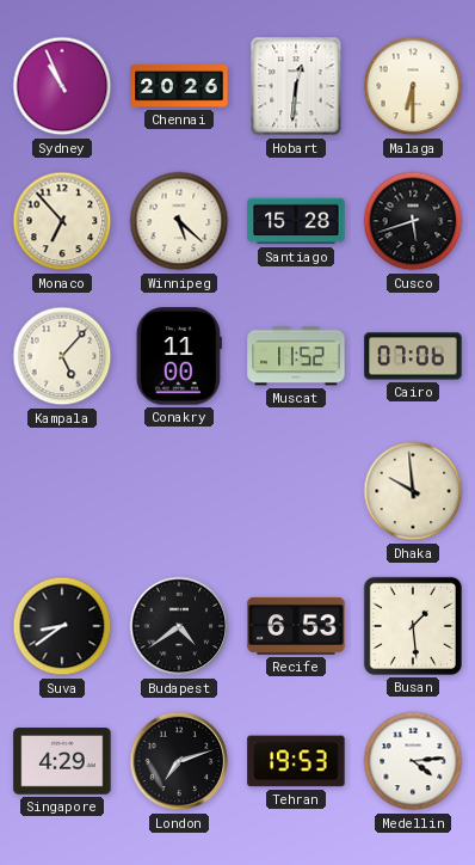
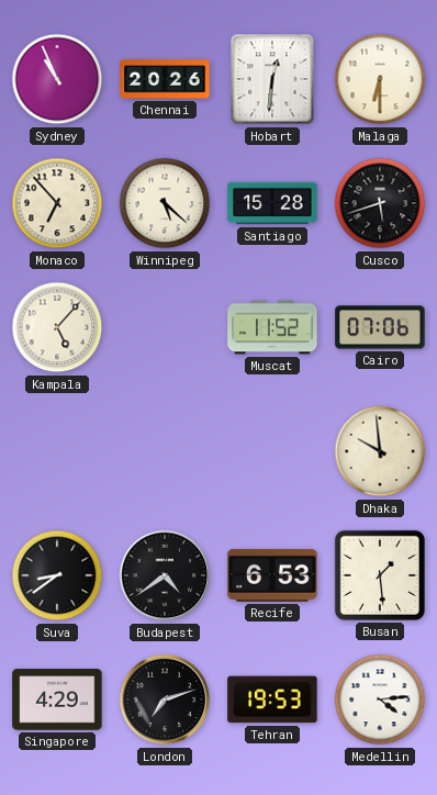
Conakry: 11:00 -> none (179, 356)
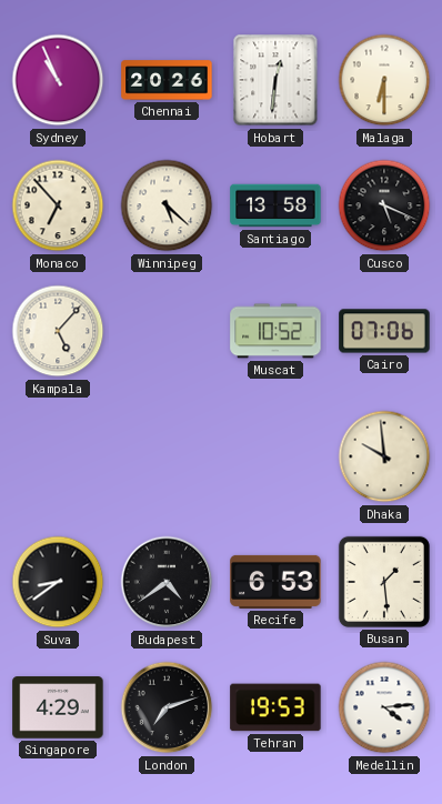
Santiago: 15:28 -> 13:58 (275, 205)
Cusco: 5:42 -> 5:19 (384, 205)
Muscat: 11:52 -> 10:52 (275, 331)
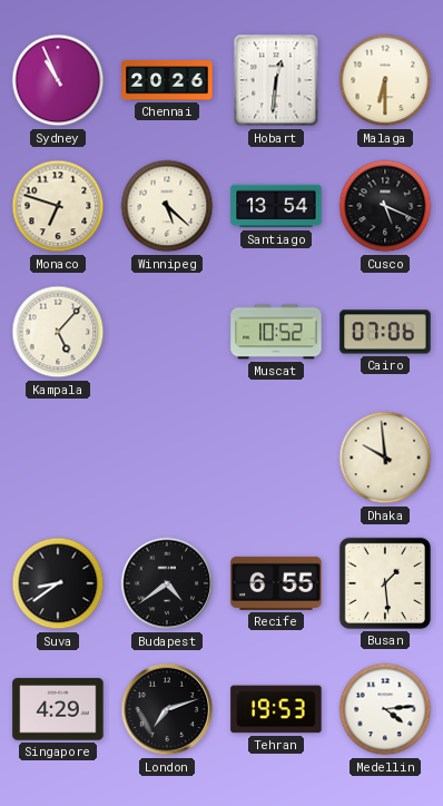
Monaco: 6:53 -> 6:48 (58, 206)
Santiago: 13:58 -> 13:54 (276, 206)
Recife: 6:53 -> 6:55 (276, 583)
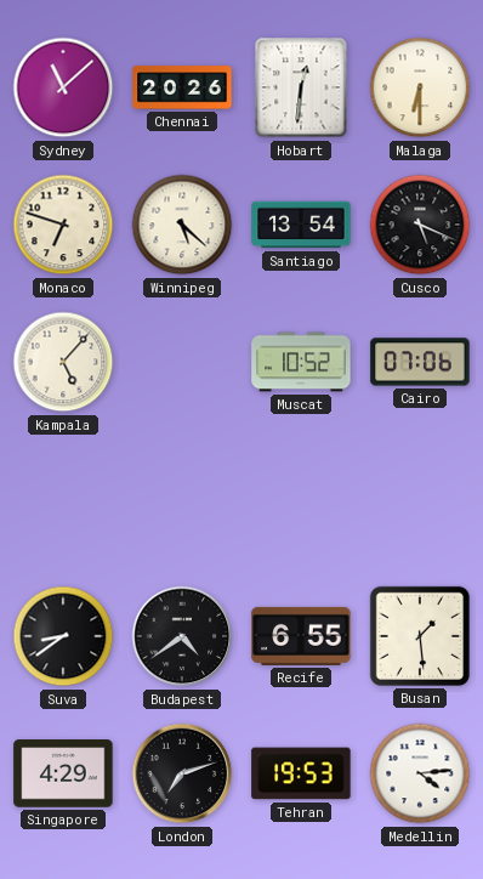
Sydney: 10:56 -> 11:08 (63, 87)
Dhaka: 9:59 -> none (385, 458)
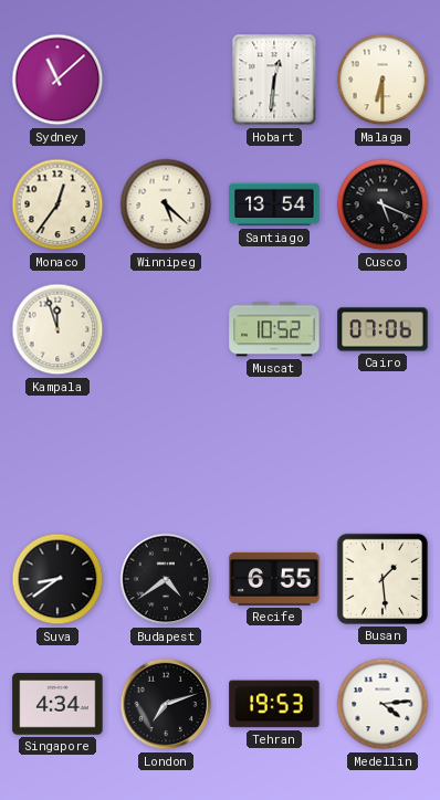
Chennai: 20:26 -> none (182, 87)
Monaco: 6:48 -> 12:36 (57, 204)
Kampala: 5:07 -> 11:57 (57, 329)
Singapore: 4:29 -> 4:34 (57, 704)
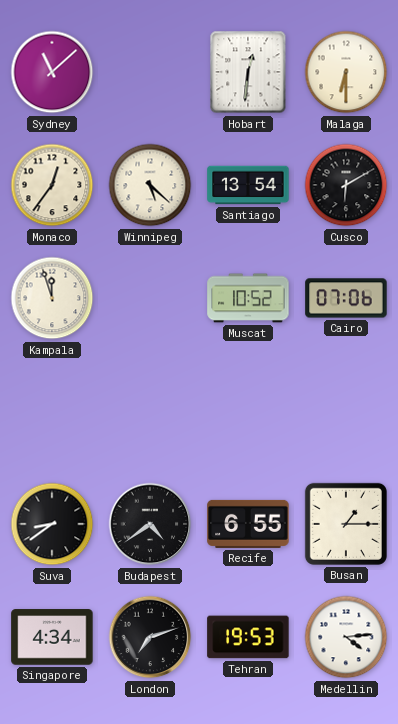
Cusco: 5:19 -> 6:10 (346, 185)
Busan: 1:29 -> 1:15 (346, 524)
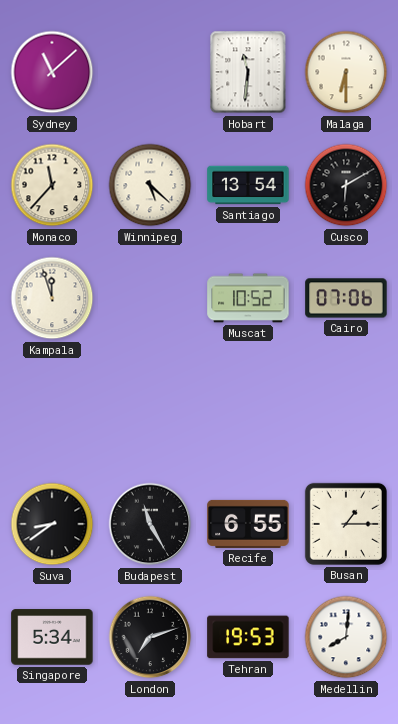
Hobart: 12:31 -> 11:31 (248, 72)
Monaco: 12:36 -> 11:37 (52, 185)
Budapest: 4:39 -> 11:25 (150, 524)
Singapore: 4:34 -> 5:34 (52, 637)
Medellin: 4:14 -> 8:01 (346, 637)
